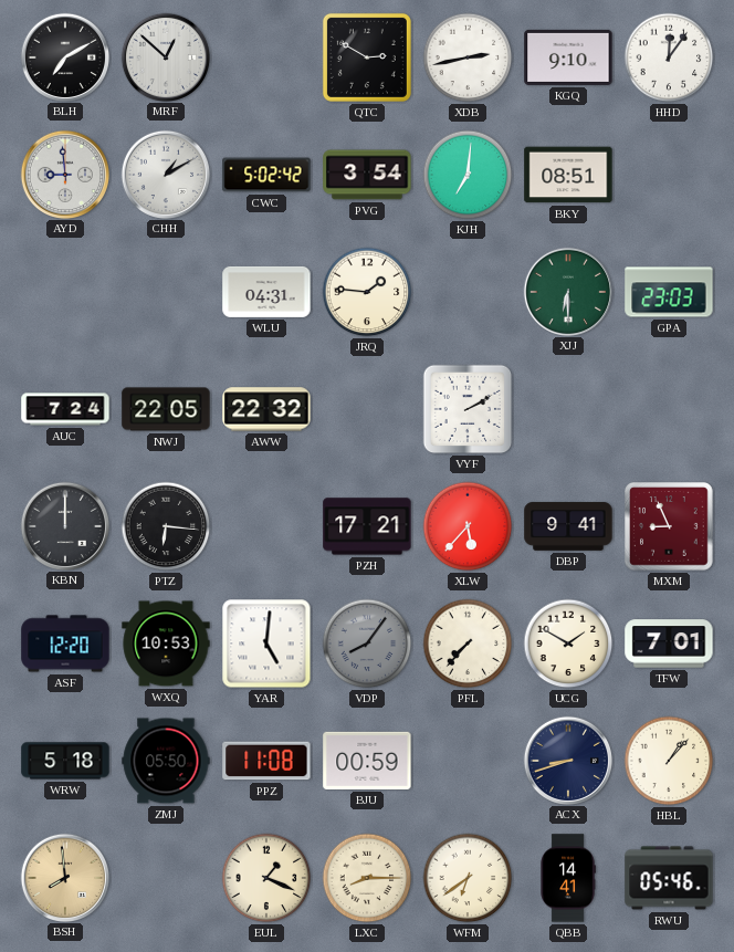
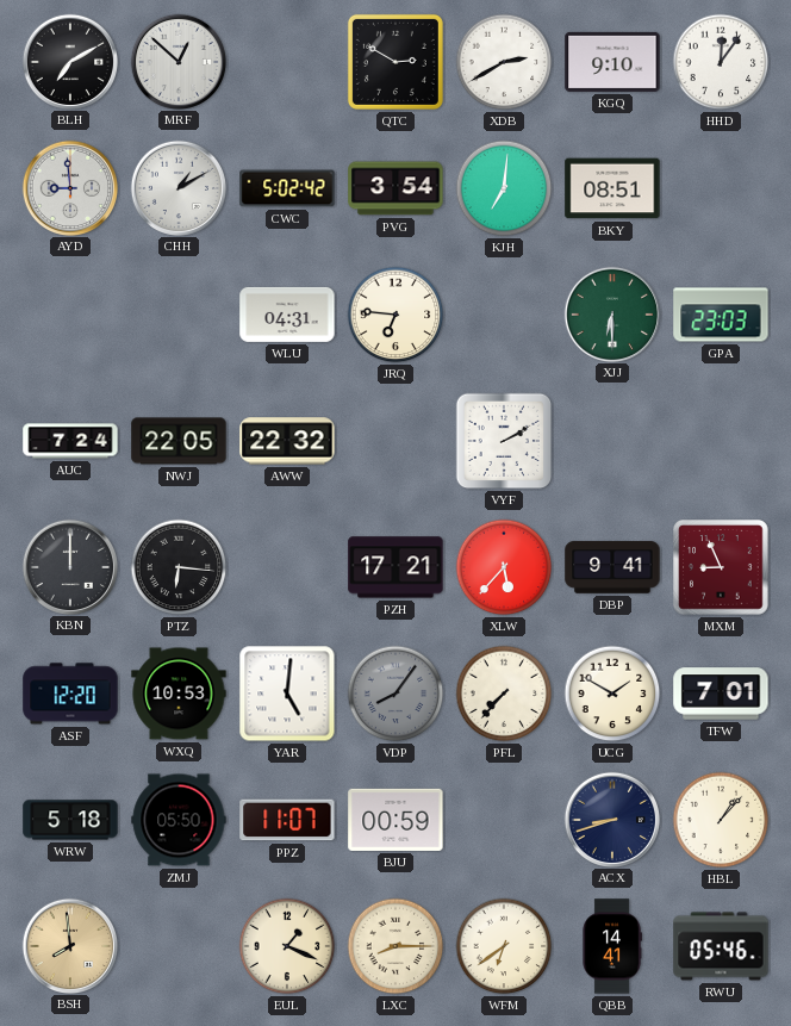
XDB: 2:43 -> 2:40 (504, 62)
JRQ: 1:46 -> 6:46 (395, 315)
PPZ: 11:08 -> 11:07 (287, 820)
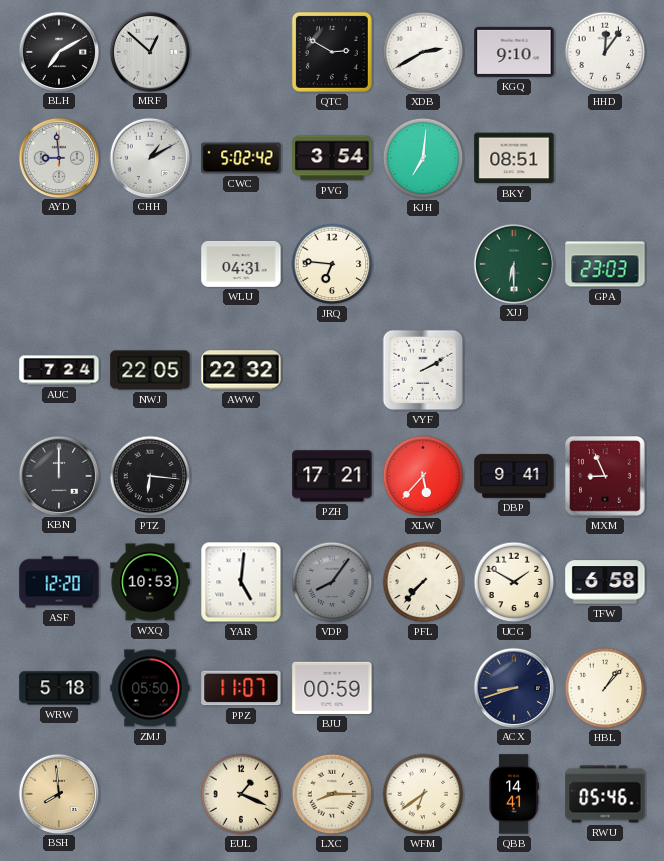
TFW: 7:01 -> 6:58 (605, 582)
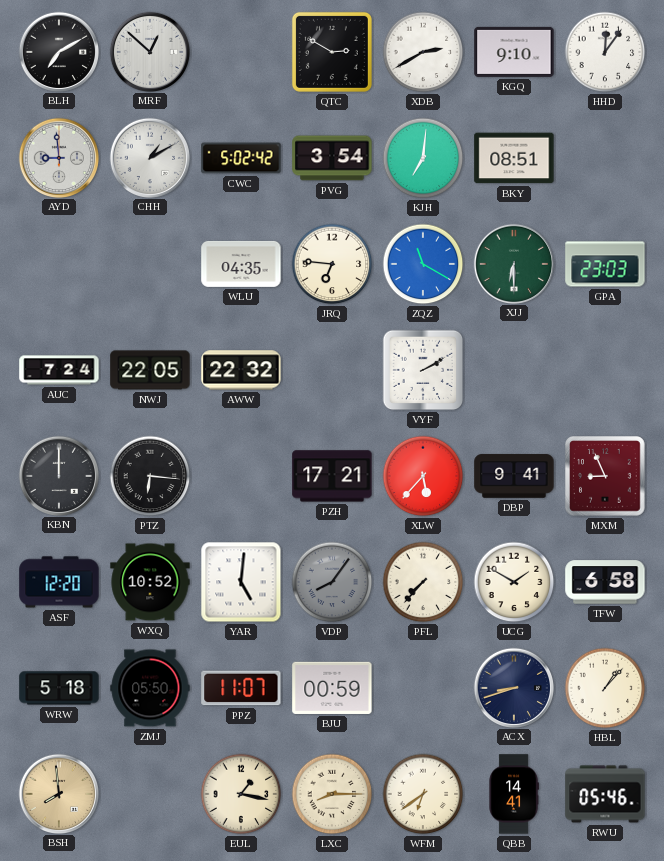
WLU: 04:31 -> 04:35 (241, 264)
ZQZ: none -> 11:20 (423, 264)
WXQ: 10:53 -> 10:52 (150, 582)
EUL: 1:19 -> 1:17 (241, 794)
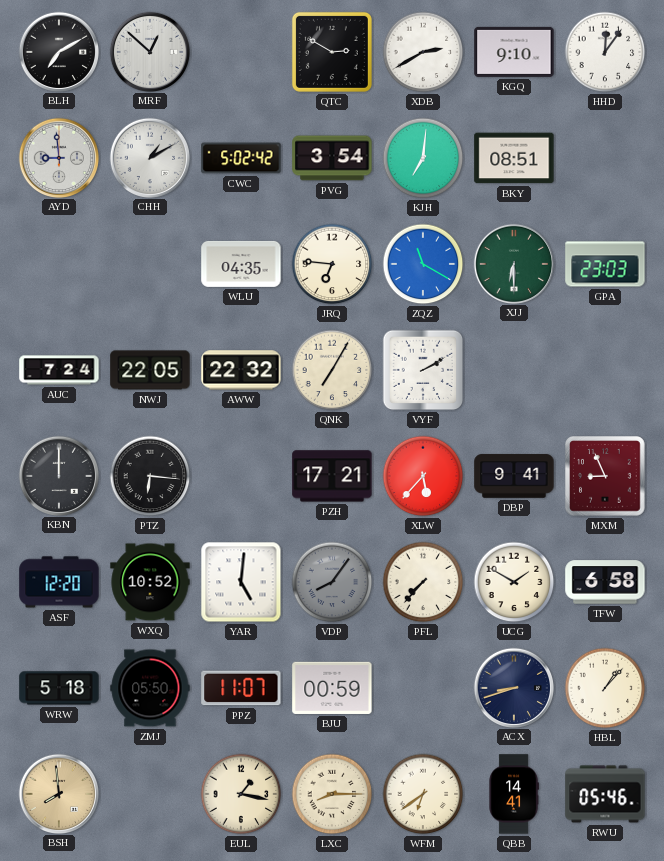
QNK: none -> 7:05 (332, 370)
